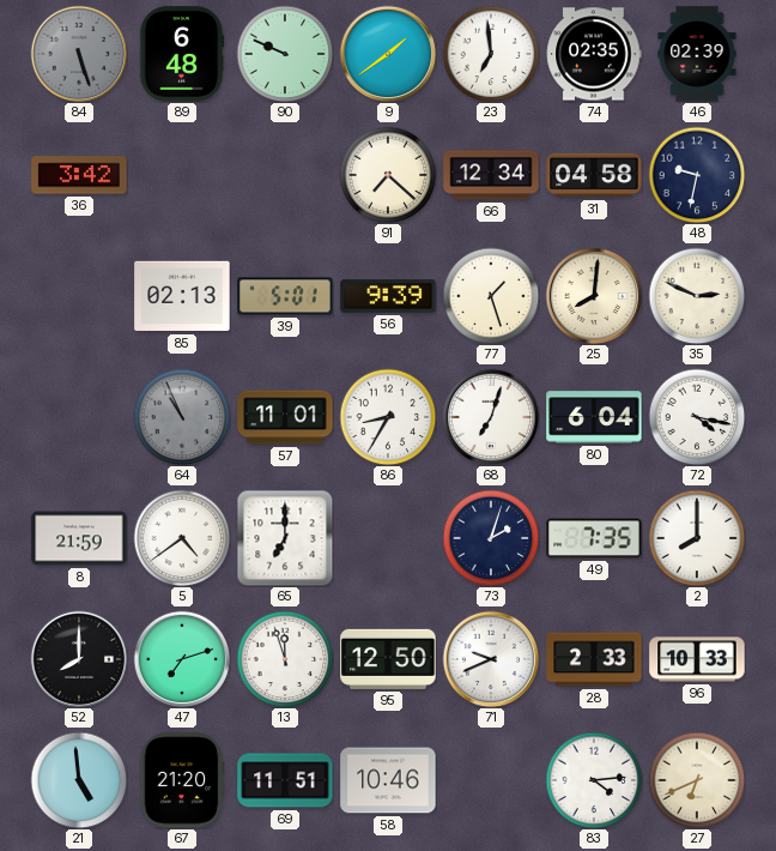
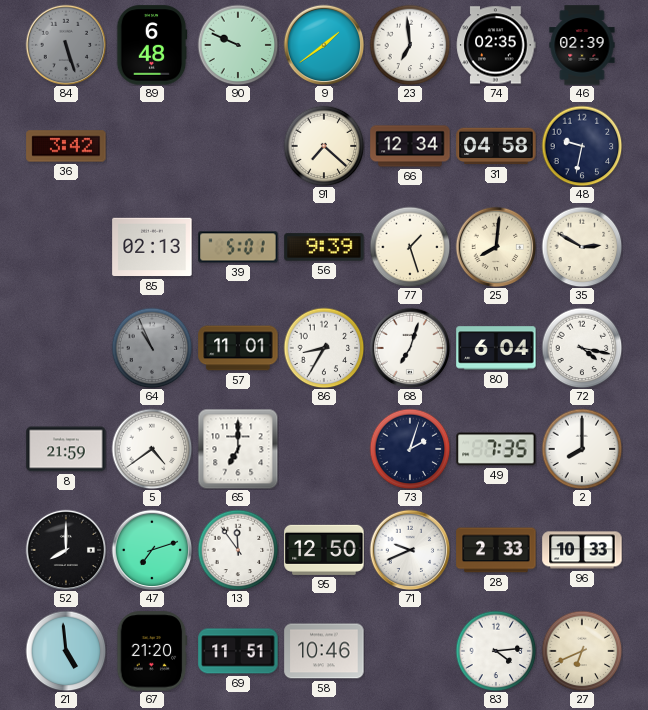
35: 2:49 -> 2:50 (582, 247)
13: 11:57 -> 11:54 (238, 550)
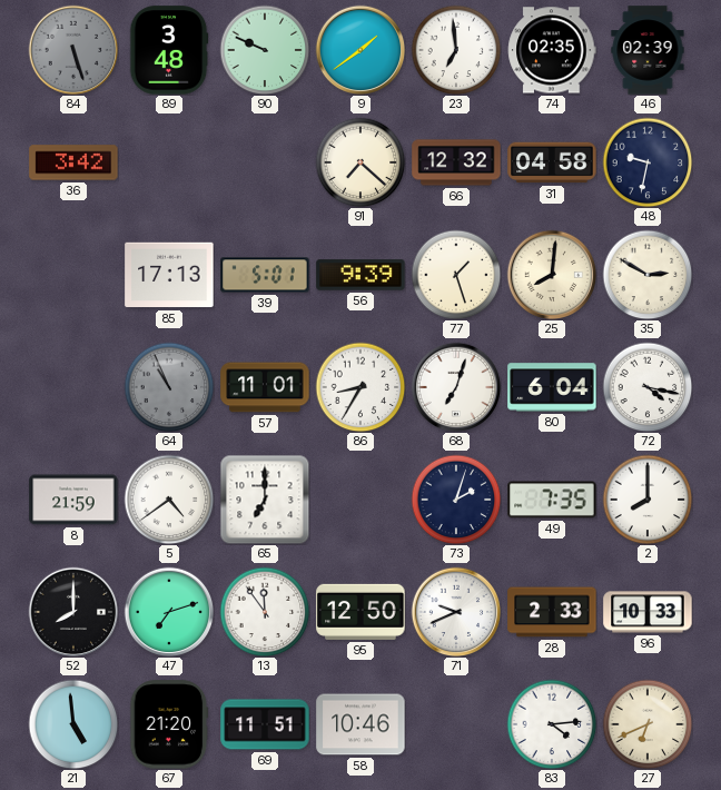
89: 6:48 -> 3:48 (169, 50)
66: 12:34 -> 12:32 (456, 162)
85: 02:13 -> 17:13 (169, 275)
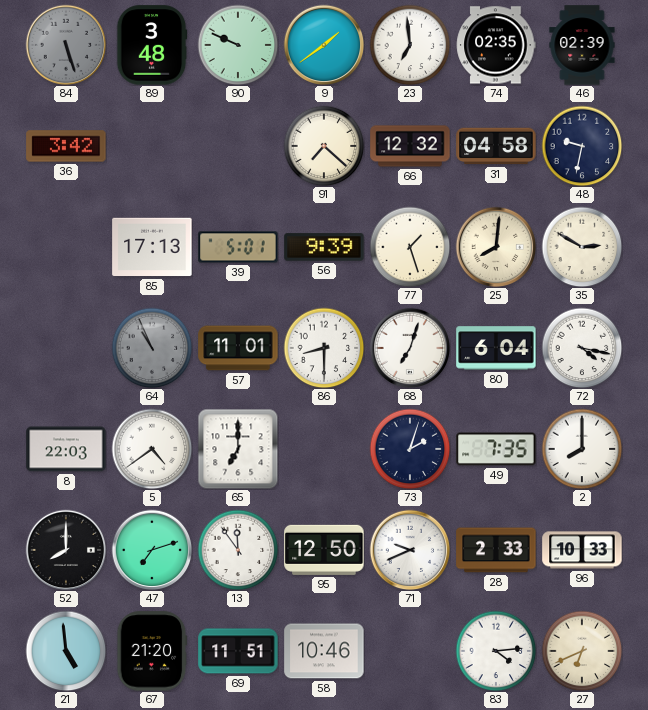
86: 8:35 -> 8:30 (324, 348)
8: 21:59 -> 22:03 (66, 449)
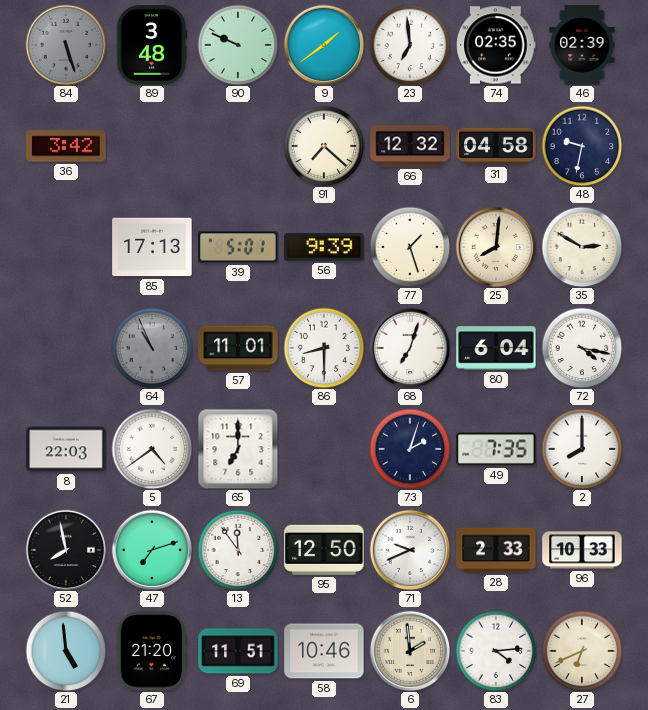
52: 8:00 -> 7:58 (66, 550)
6: none -> 1:59 (410, 651)
